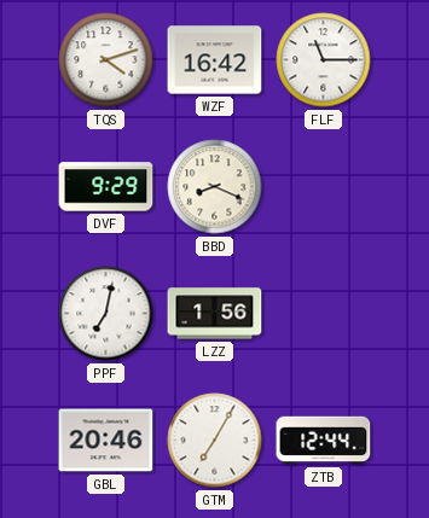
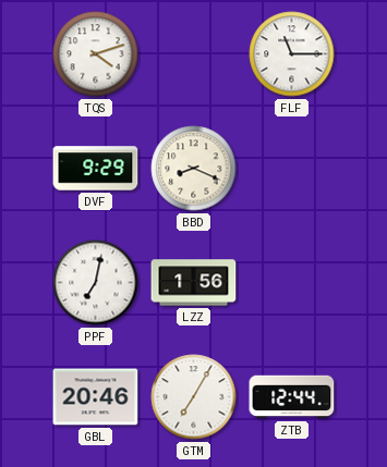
WZF: 16:42 -> none (215, 60)
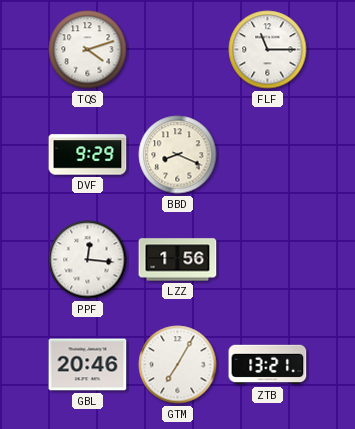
PPF: 7:02 -> 12:16 (88, 260)
ZTB: 12:44 -> 13:21 (268, 365)
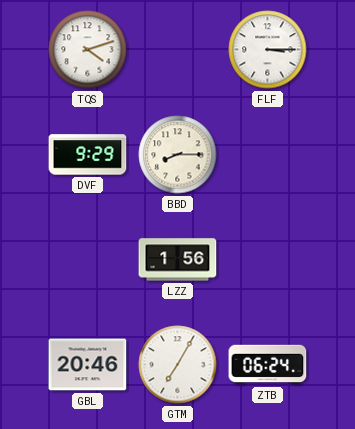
FLF: 11:15 -> 3:15 (268, 50)
BBD: 8:19 -> 8:15 (178, 155)
PPF: 12:16 -> none (88, 260)
ZTB: 13:21 -> 06:24 (268, 365)
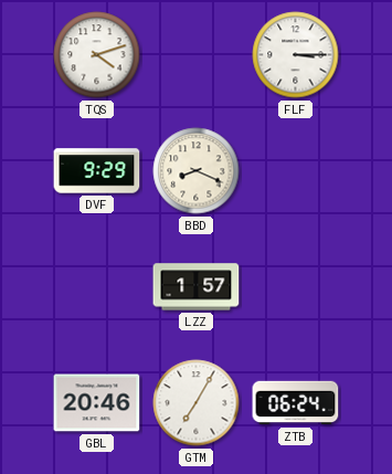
BBD: 8:15 -> 8:19 (197, 171)
LZZ: 1:56 -> 1:57 (197, 287)
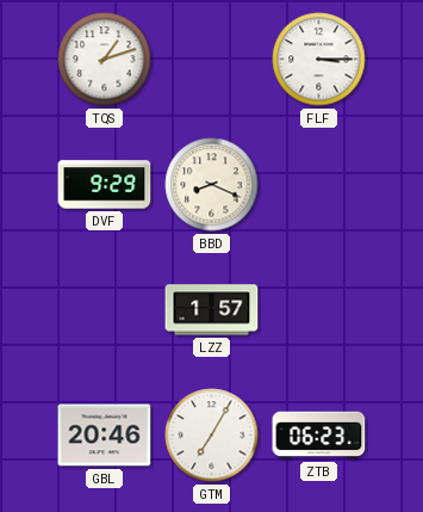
TQS: 4:12 -> 1:12 (105, 60)
ZTB: 06:24 -> 06:23 (319, 436)
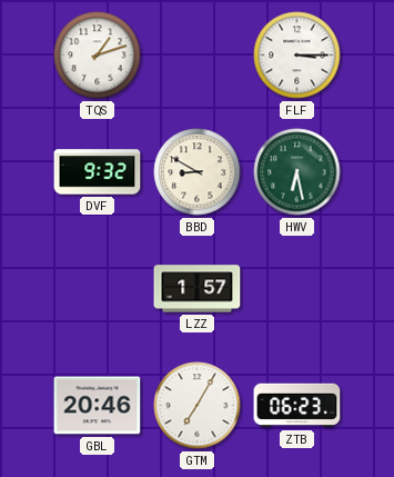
DVF: 9:29 -> 9:32 (98, 172)
BBD: 8:19 -> 8:50 (198, 172)
HWV: none -> 6:28 (297, 172)
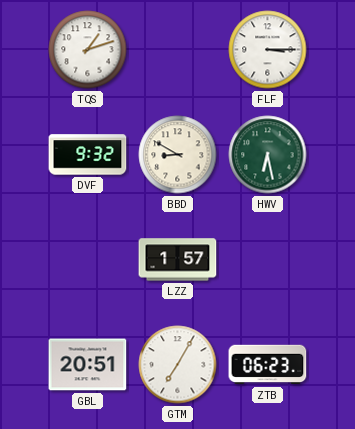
GBL: 20:46 -> 20:51 (88, 365)
